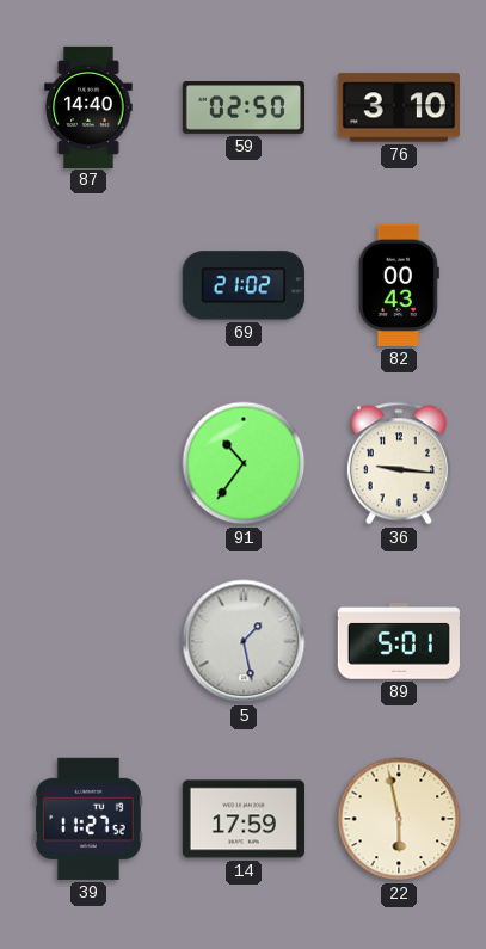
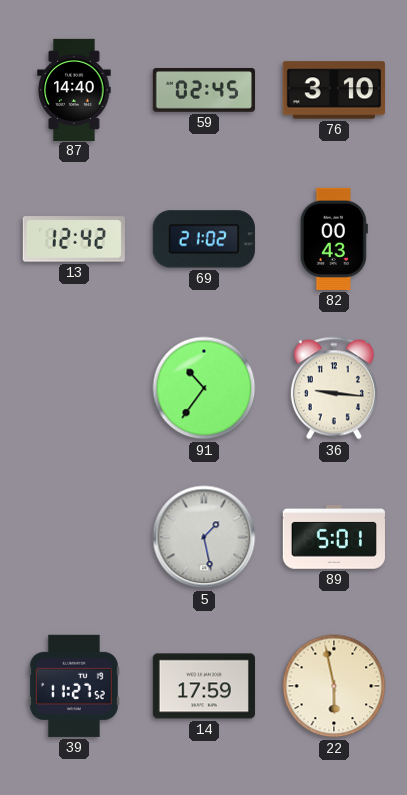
59: 02:50 -> 02:45 (203, 91)
13: none -> 12:42 (74, 239)
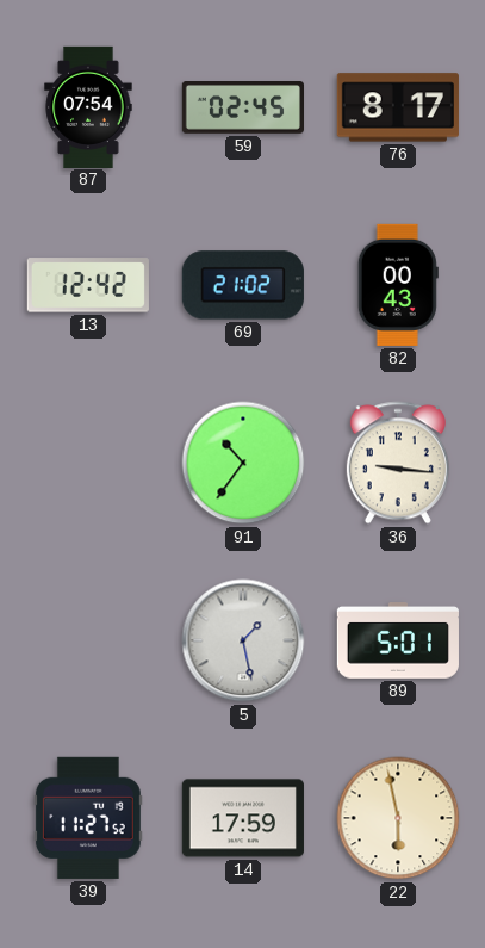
87: 14:40 -> 07:54 (88, 106)
76: 3:10 -> 8:17 (398, 107)
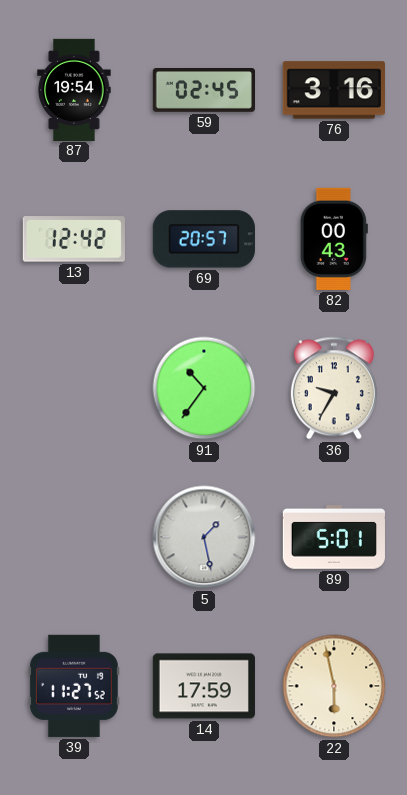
87: 07:54 -> 19:54 (74, 89)
76: 8:17 -> 3:16 (334, 90)
69: 21:02 -> 20:57 (204, 239)
36: 9:16 -> 9:35 (334, 388)
